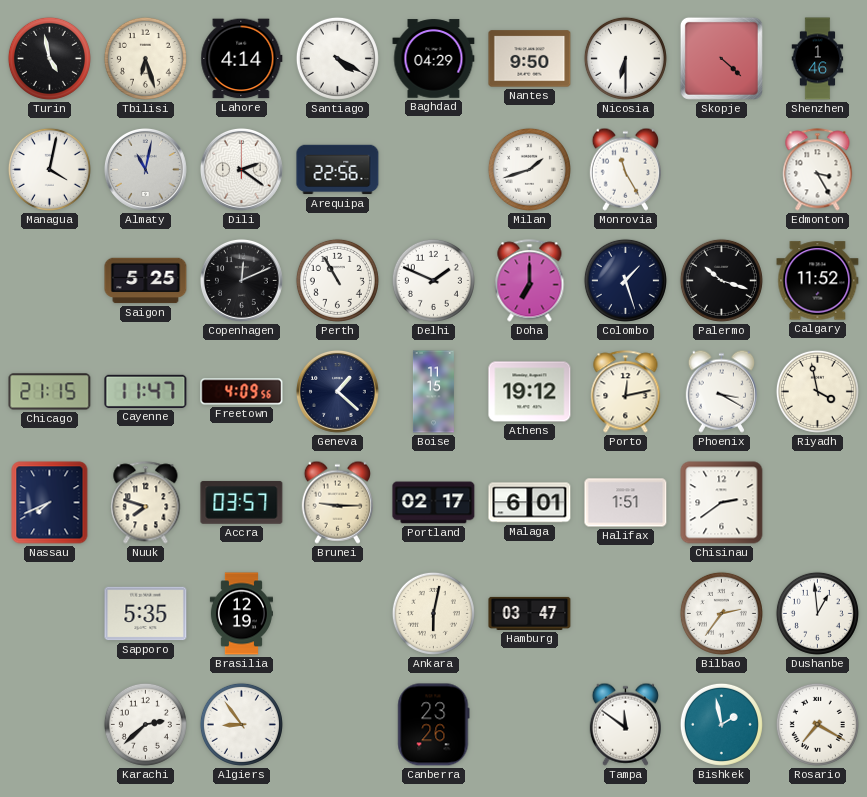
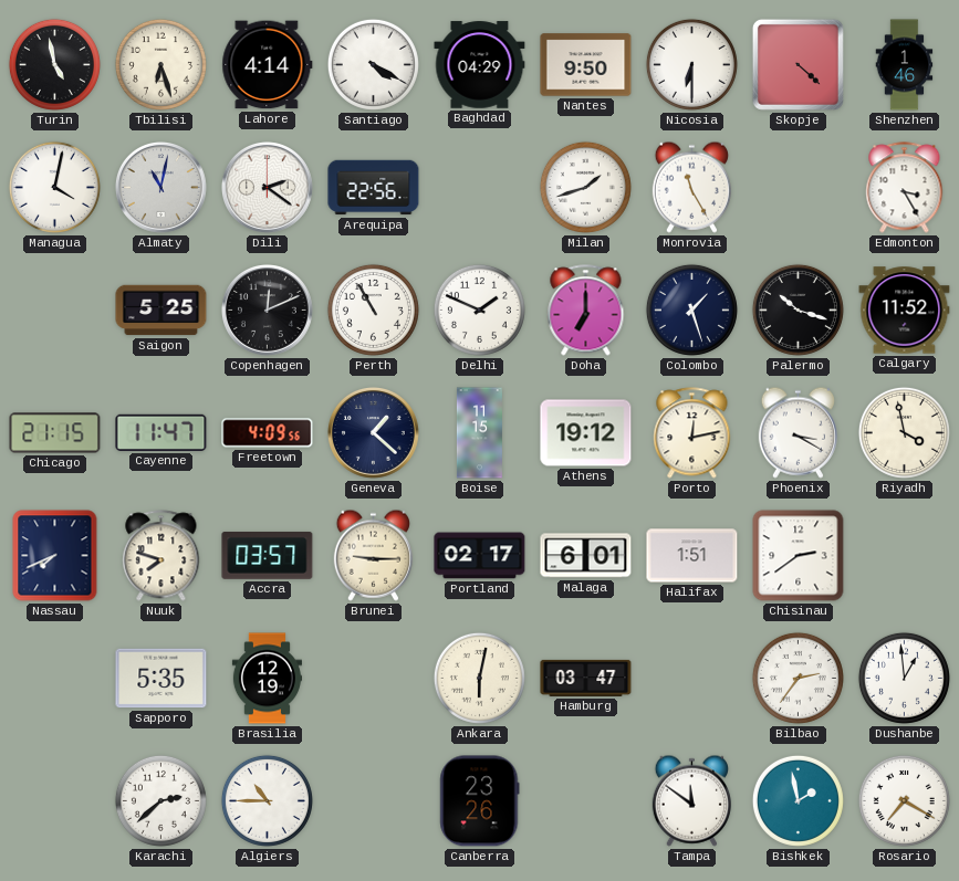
Algiers: 8:54 -> 10:45 (267, 800)
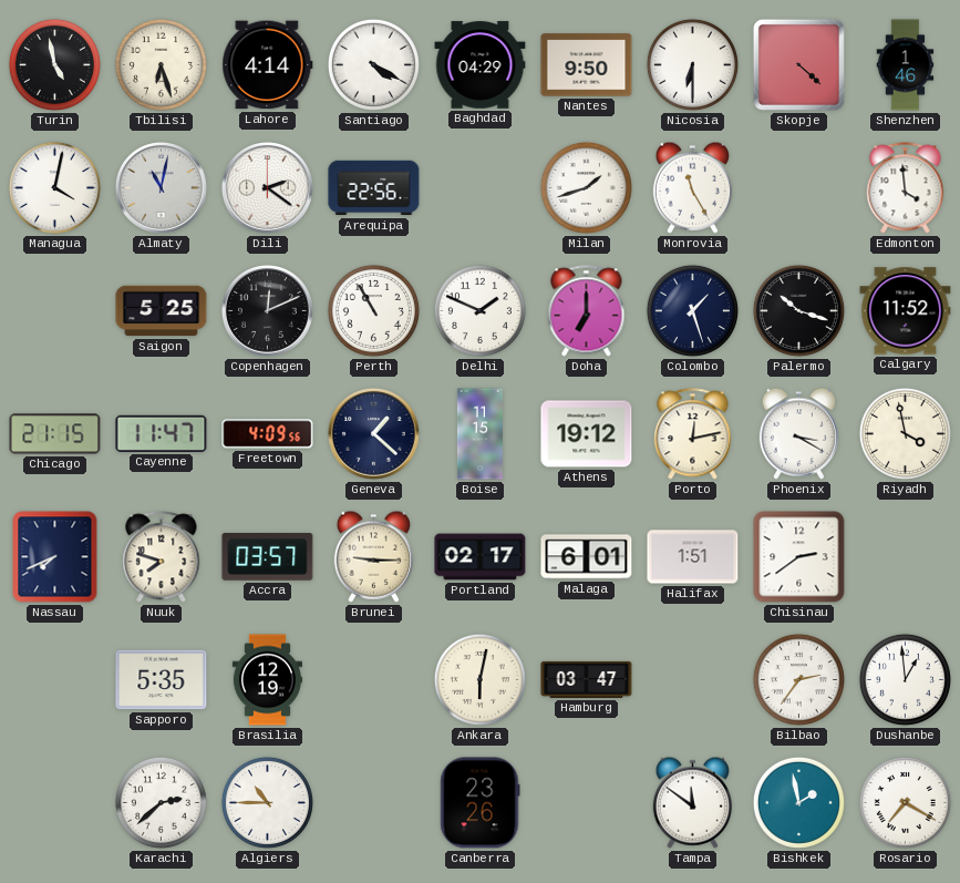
Edmonton: 3:25 -> 3:59 (906, 188)
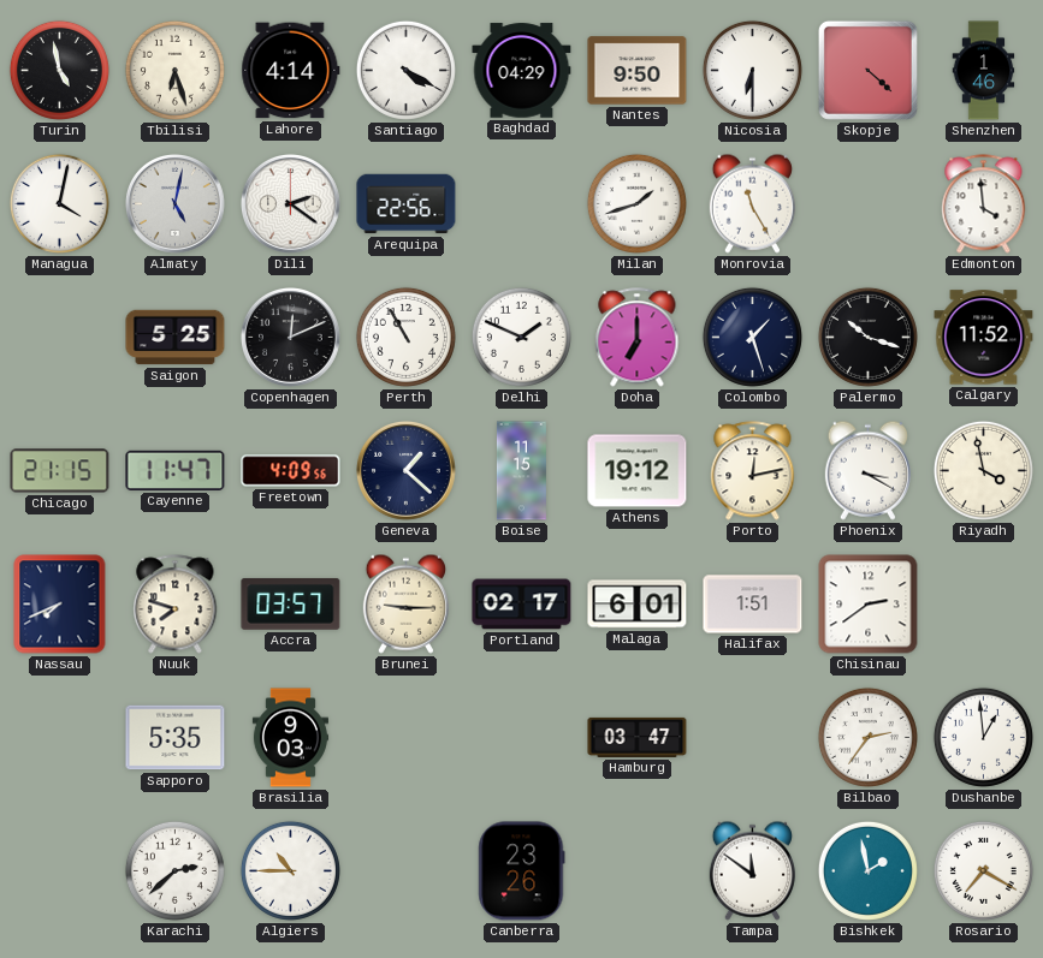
Almaty: 11:02 -> 5:02 (174, 203)
Brasilia: 12:19 -> 9:03 (290, 738)
Ankara: 6:02 -> none (479, 679)
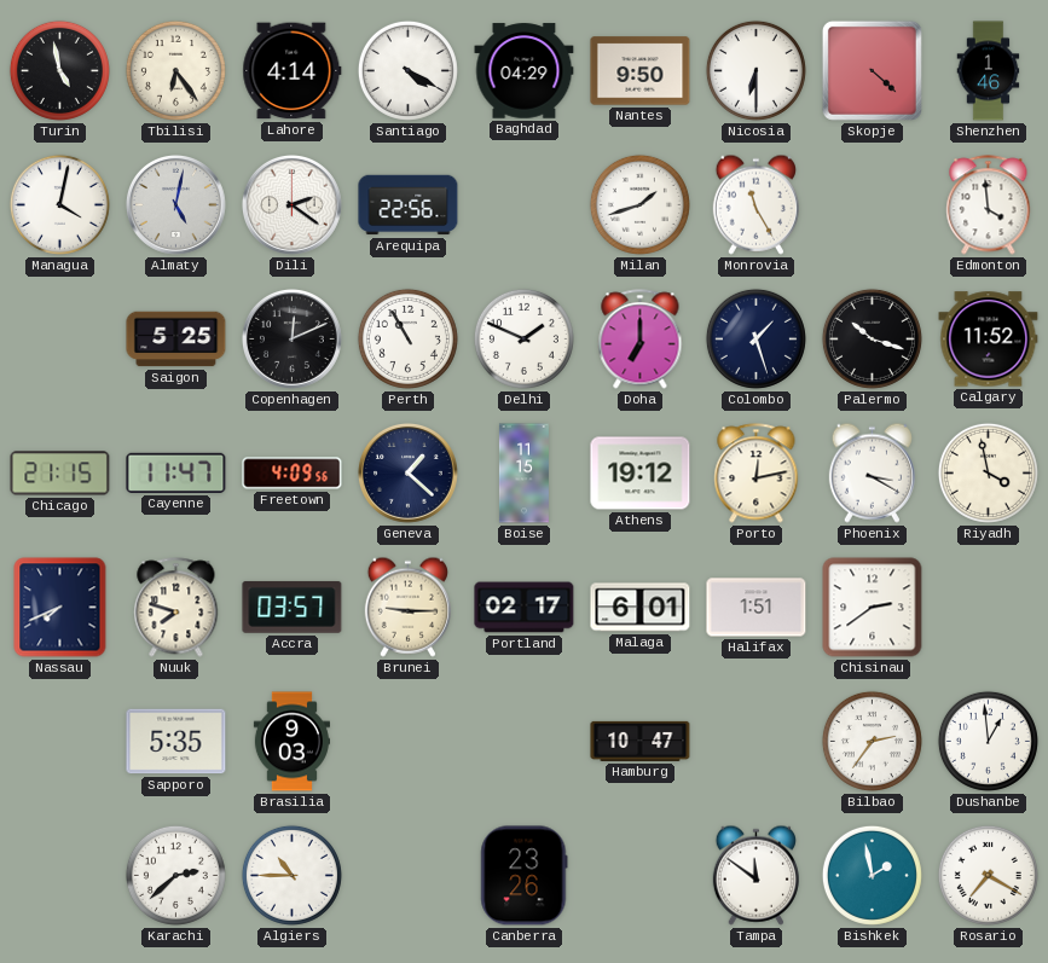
Tbilisi: 6:27 -> 6:24 (175, 70)
Hamburg: 03:47 -> 10:47 (641, 741)
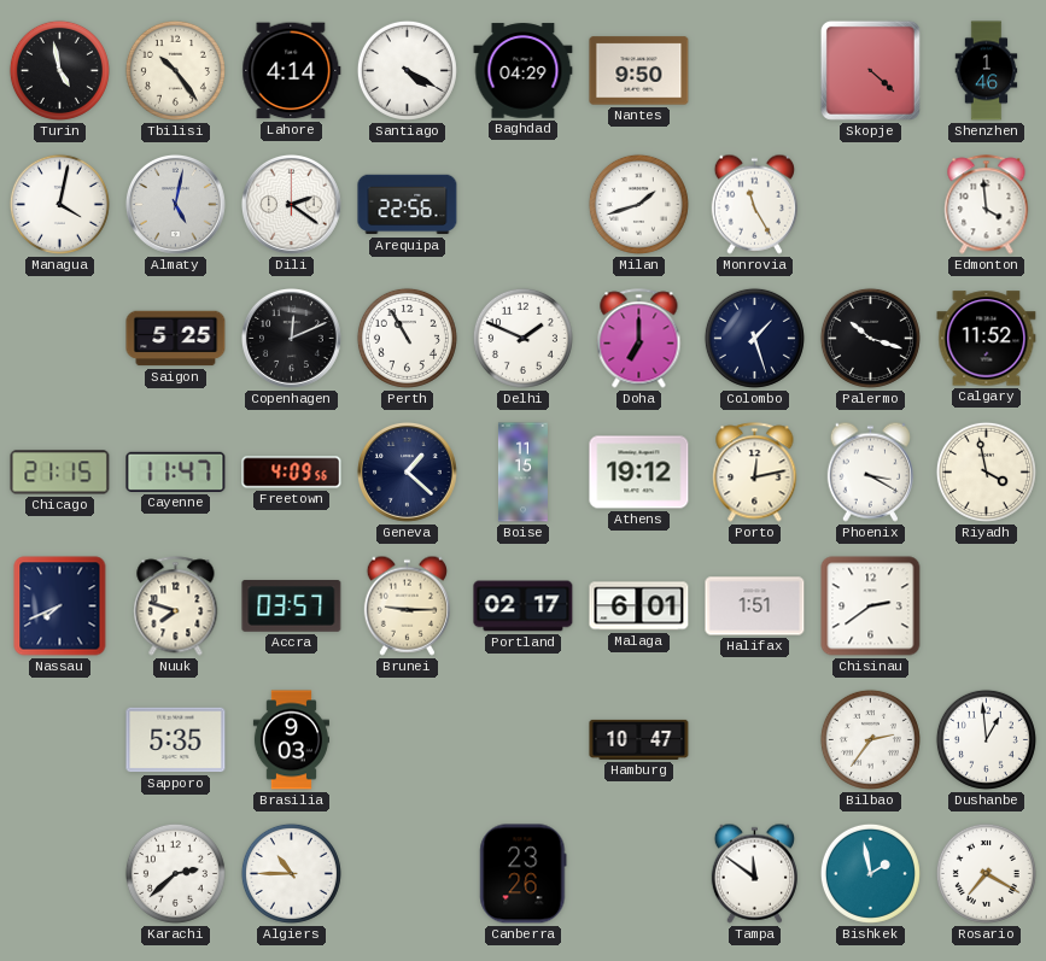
Tbilisi: 6:24 -> 10:24 (175, 70)
Nicosia: 6:30 -> none (755, 70)
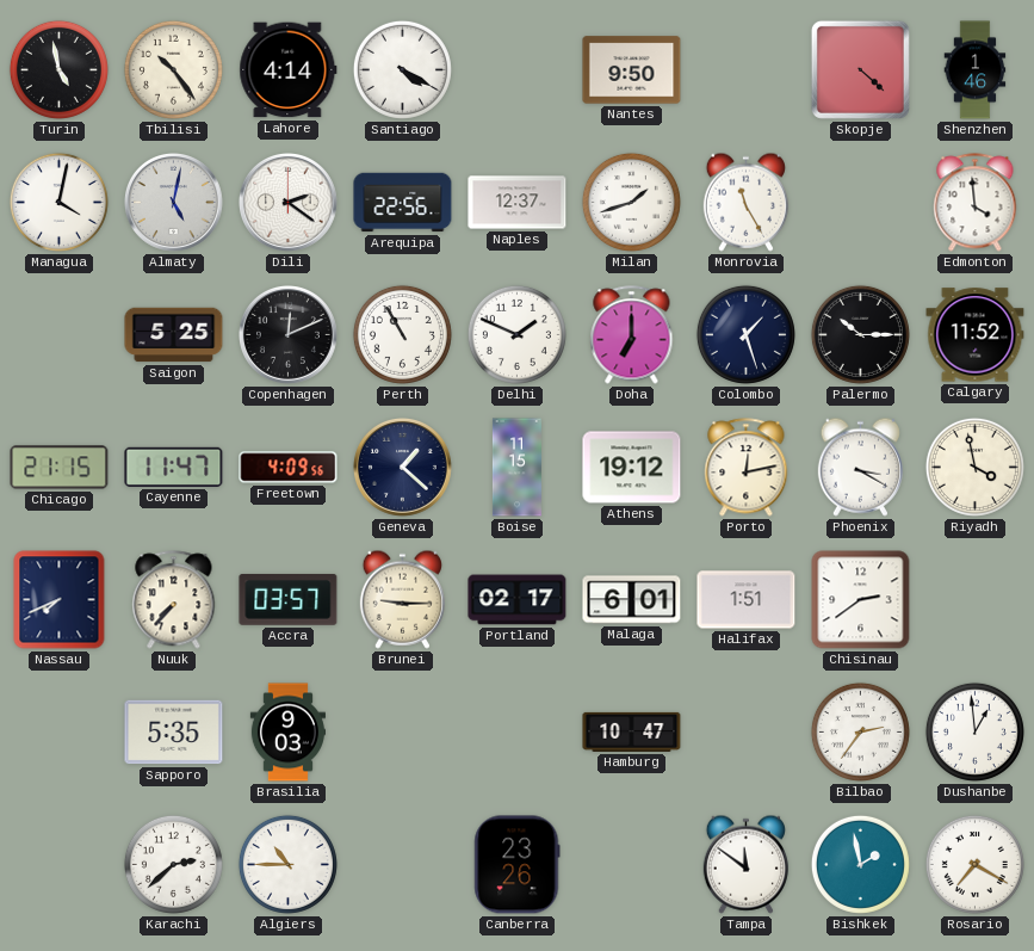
Baghdad: 04:29 -> none (524, 71)
Naples: none -> 12:37 (518, 203)
Palermo: 10:18 -> 10:15 (860, 334)
Nuuk: 7:48 -> 7:37 (174, 600)
